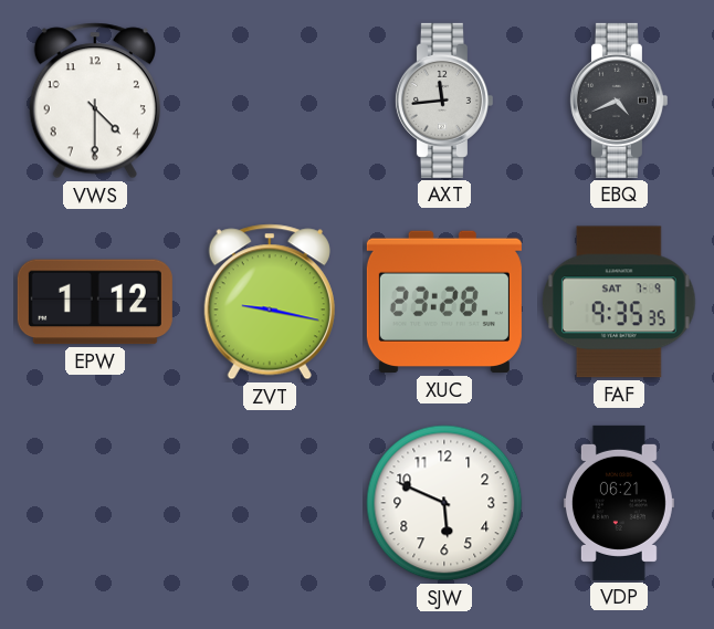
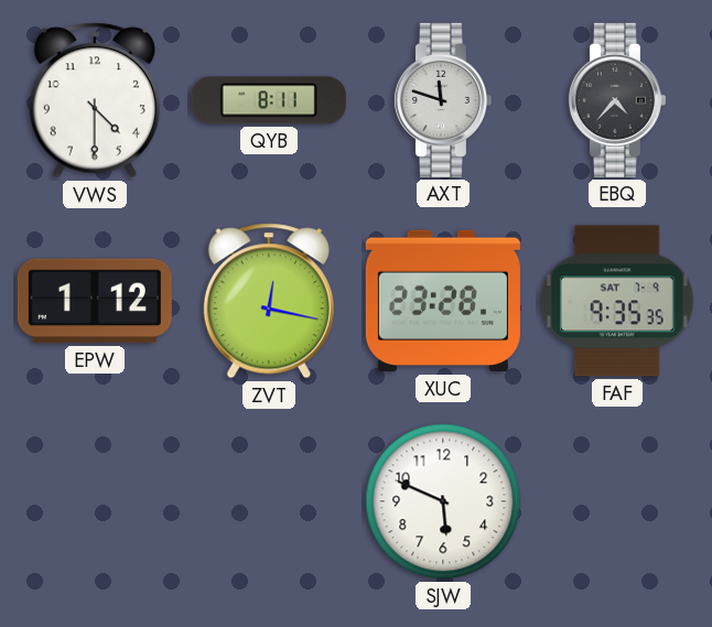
QYB: none -> 8:11 (269, 100)
AXT: 11:44 -> 11:48 (442, 100)
EBQ: 4:41 -> 4:37 (616, 100)
ZVT: 9:17 -> 12:17 (269, 301)
VDP: 06:21 -> none (619, 503)
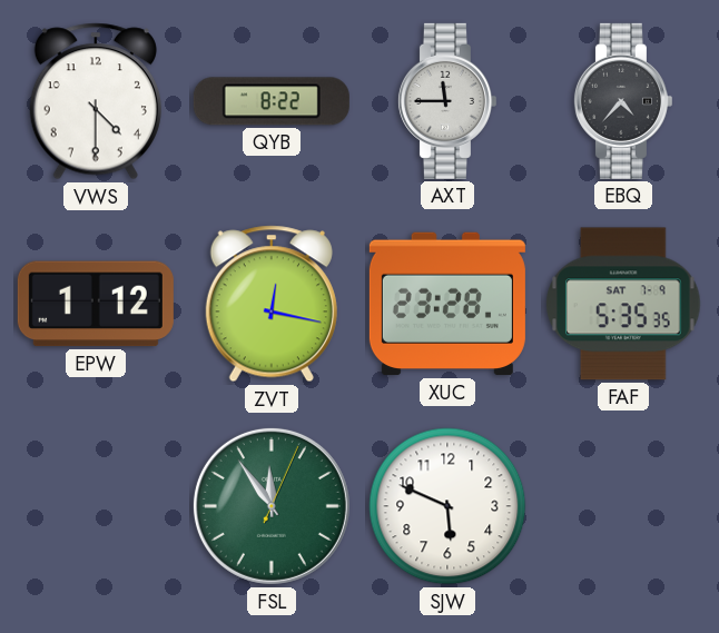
QYB: 8:11 -> 8:22 (272, 101)
AXT: 11:48 -> 11:45 (446, 101)
FAF: 9:35 -> 5:35 (624, 304)
FSL: none -> 11:54 (272, 506)
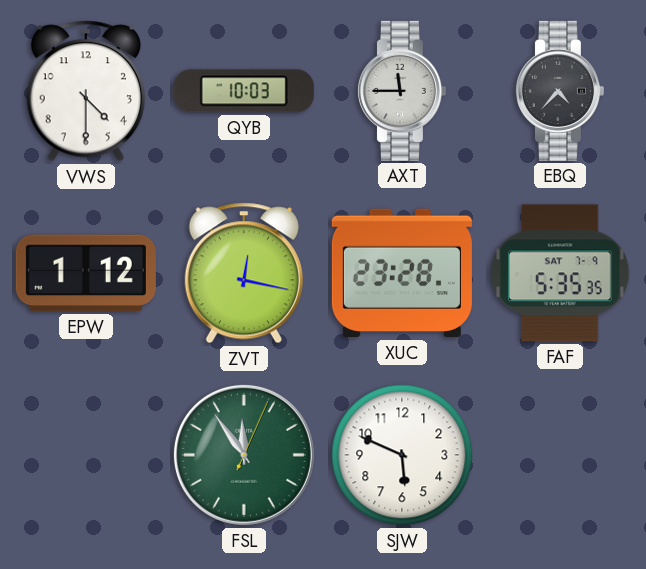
QYB: 8:22 -> 10:03 (244, 91)
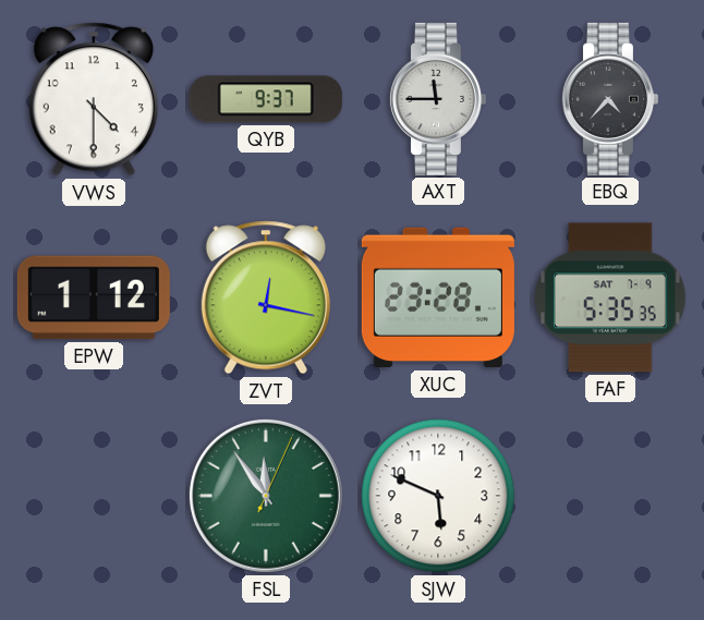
QYB: 10:03 -> 9:37 (266, 99)
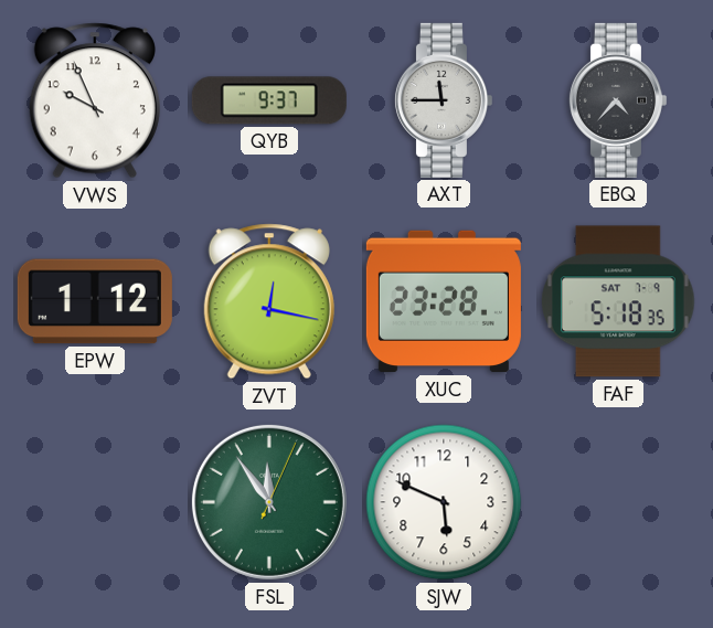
VWS: 4:30 -> 9:56 (95, 100)
FAF: 5:35 -> 5:18 (619, 301)
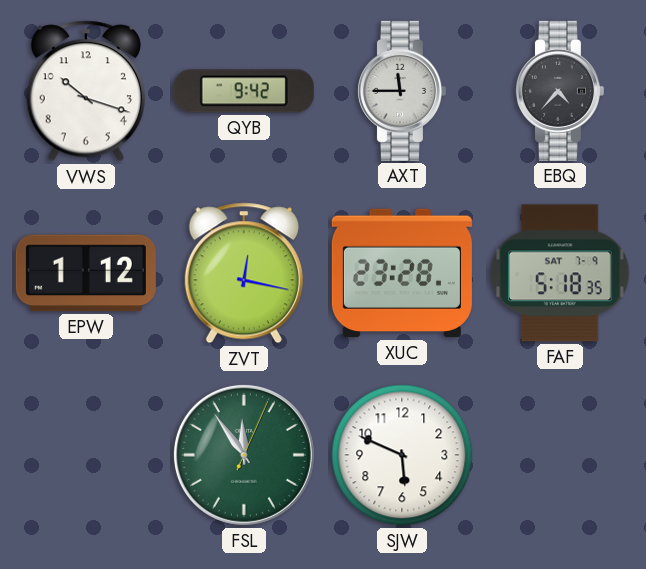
VWS: 9:56 -> 10:18 (86, 91)
QYB: 9:37 -> 9:42 (244, 91)
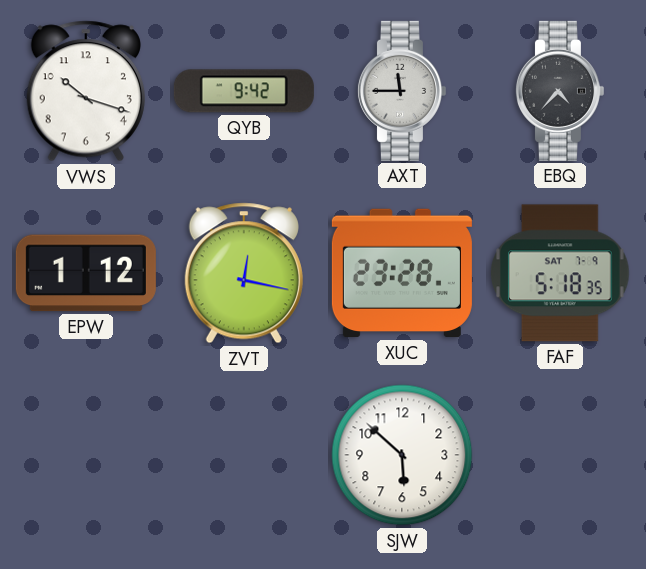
FSL: 11:54 -> none (244, 455)
SJW: 5:49 -> 5:52 (402, 455)
